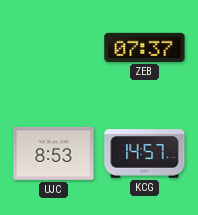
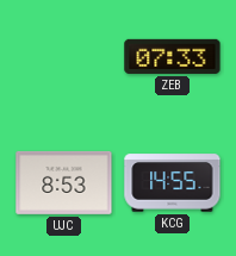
ZEB: 07:37 -> 07:33 (173, 56)
KCG: 14:57 -> 14:55 (173, 183)
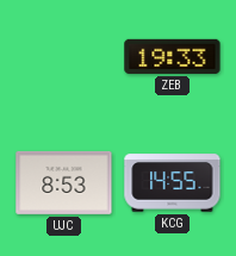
ZEB: 07:33 -> 19:33 (173, 56)
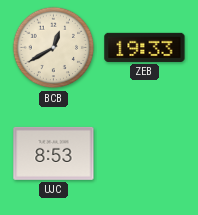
BCB: none -> 12:40 (54, 48)
KCG: 14:55 -> none (173, 183)
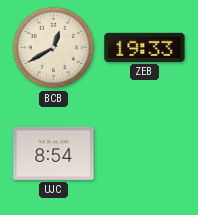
UJC: 8:53 -> 8:54 (54, 153)
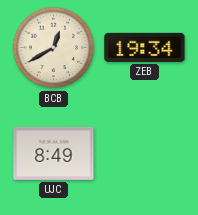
ZEB: 19:33 -> 19:34 (145, 47)
UJC: 8:54 -> 8:49 (54, 153)
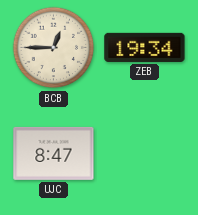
BCB: 12:40 -> 12:45 (54, 48)
UJC: 8:49 -> 8:47 (54, 153)
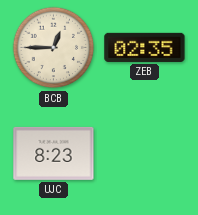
ZEB: 19:34 -> 02:35 (145, 47)
UJC: 8:47 -> 8:23 (54, 153)
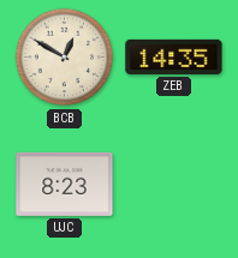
BCB: 12:45 -> 12:50 (65, 58)
ZEB: 02:35 -> 14:35 (174, 56)
